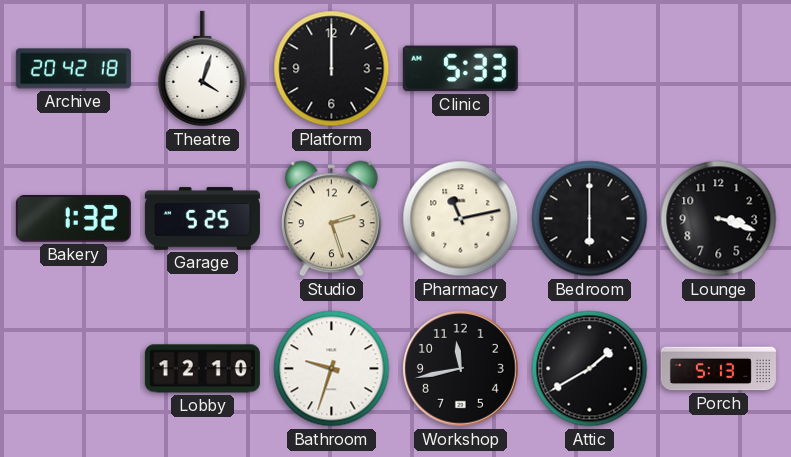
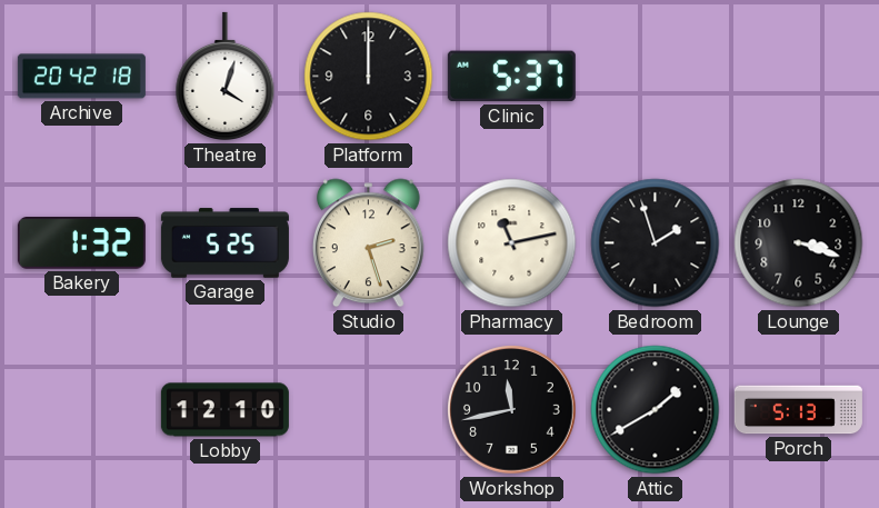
Clinic: 5:33 -> 5:37 (511, 77)
Bedroom: 6:00 -> 1:57 (656, 243)
Bathroom: 9:33 -> none (332, 369)
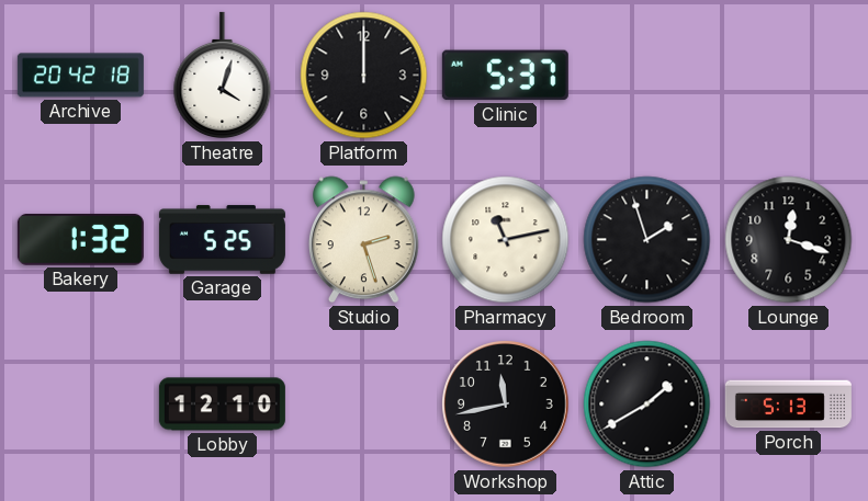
Lounge: 3:18 -> 12:18 (789, 240)
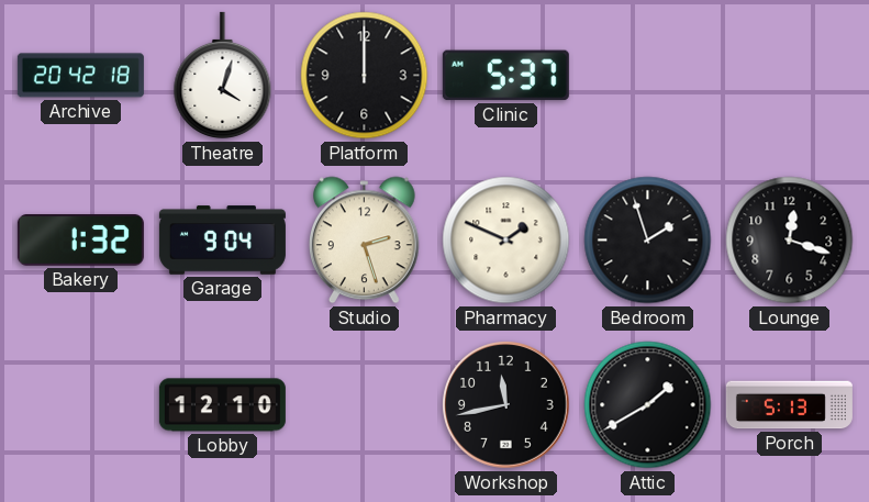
Garage: 5:25 -> 9:04 (222, 241)
Pharmacy: 11:13 -> 1:49 (506, 241)
